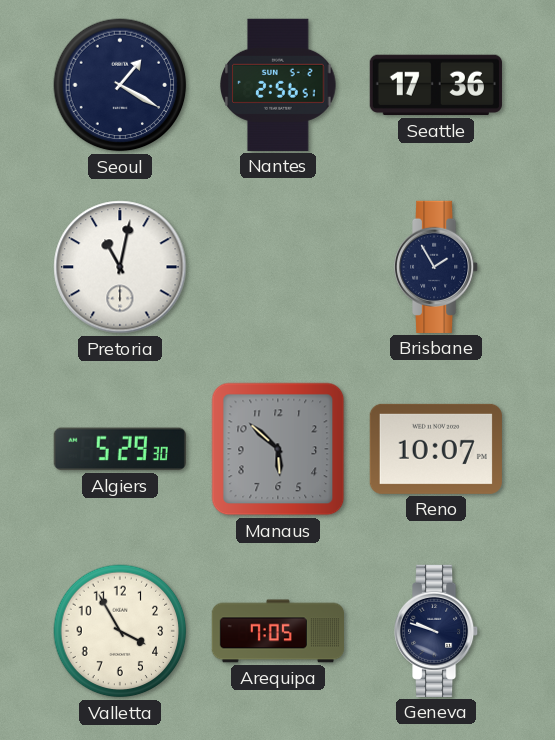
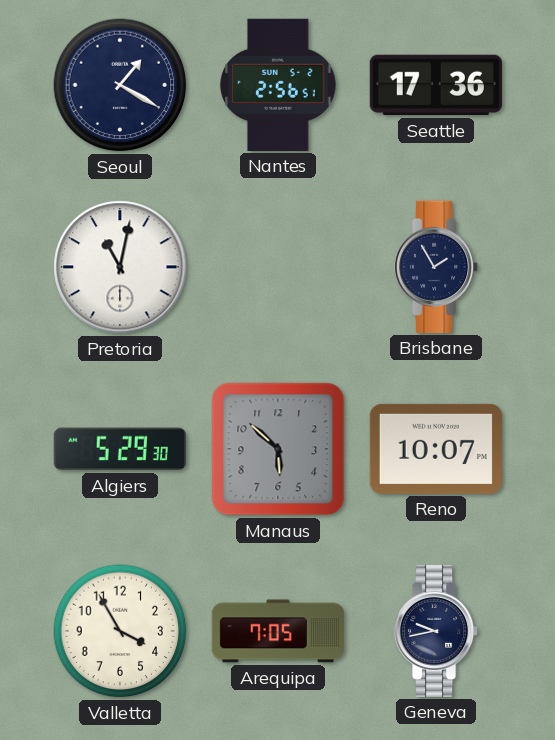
Geneva: 9:48 -> 9:43 (437, 631)
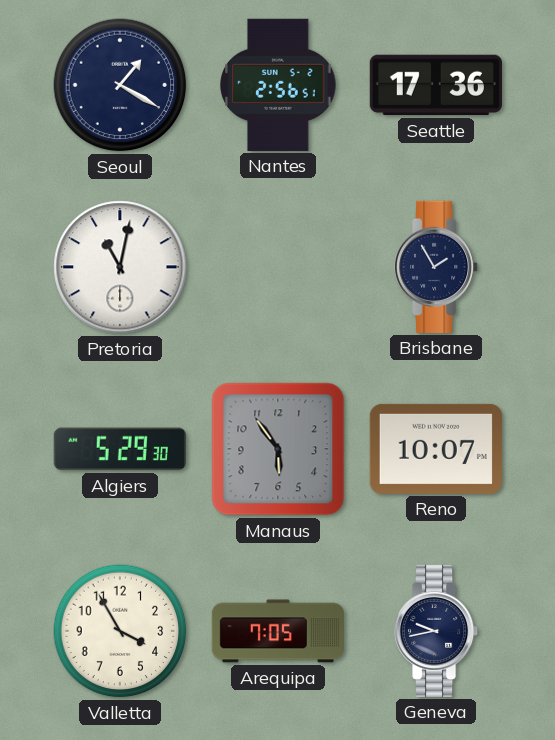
Manaus: 5:52 -> 5:54 (278, 449)
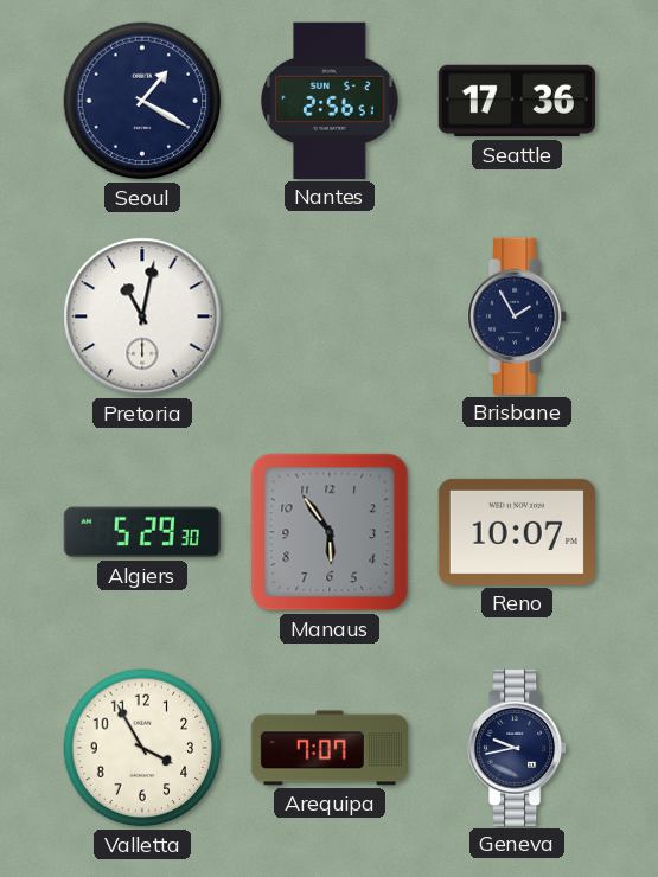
Arequipa: 7:05 -> 7:07 (328, 748)
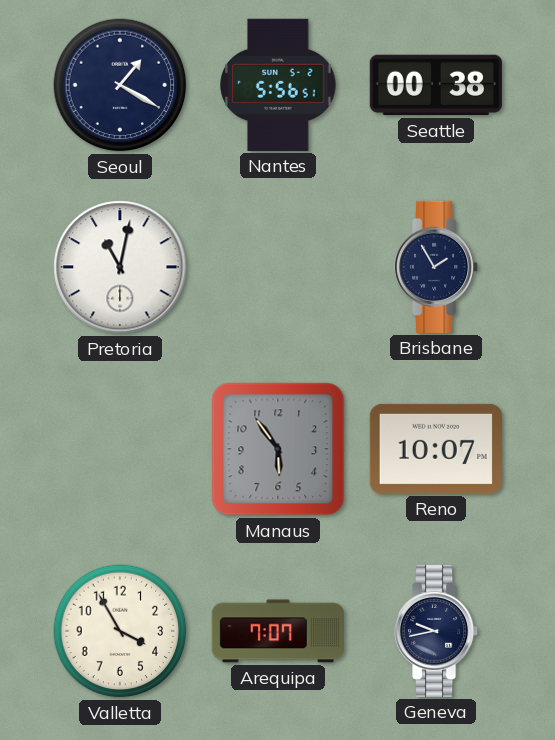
Nantes: 2:56 -> 5:56 (278, 85)
Seattle: 17:36 -> 00:38 (436, 85)
Algiers: 5:29 -> none (142, 532)
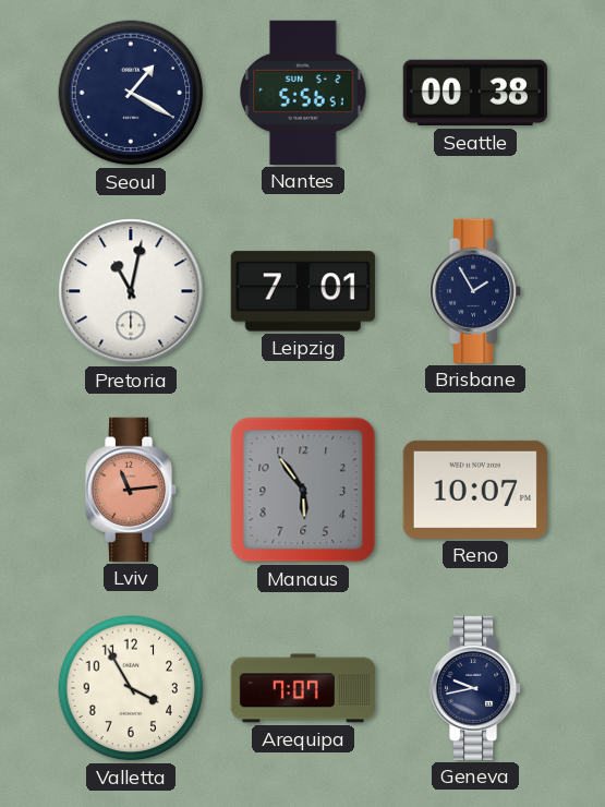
Leipzig: none -> 7:01 (303, 291)
Lviv: none -> 11:14 (132, 490)
